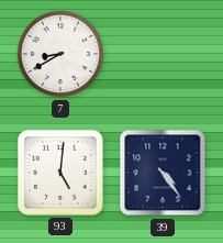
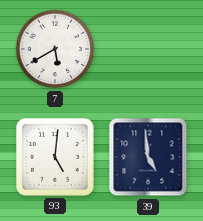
7: 8:40 -> 5:40 (55, 49)
39: 4:24 -> 4:59 (148, 157)
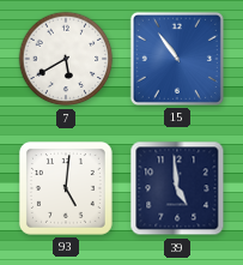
15: none -> 10:54 (177, 59)
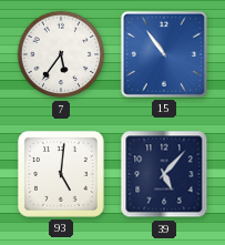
7: 5:40 -> 5:36 (61, 54)
39: 4:59 -> 5:07 (164, 174)
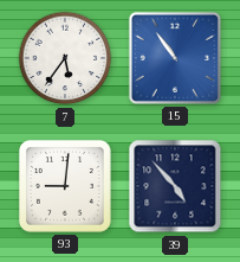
93: 5:01 -> 9:01 (65, 186)
39: 5:07 -> 4:53 (175, 186)
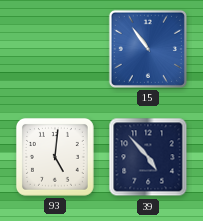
7: 5:36 -> none (65, 58)
93: 9:01 -> 5:01 (55, 157)
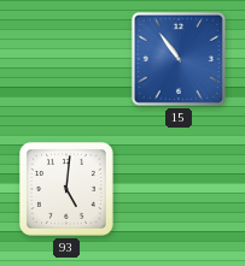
39: 4:53 -> none (148, 157)
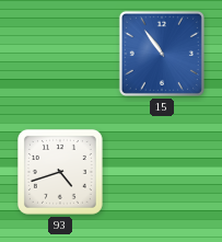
93: 5:01 -> 4:42 (60, 172)
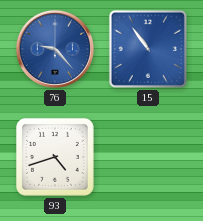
76: none -> 9:23 (55, 49)
